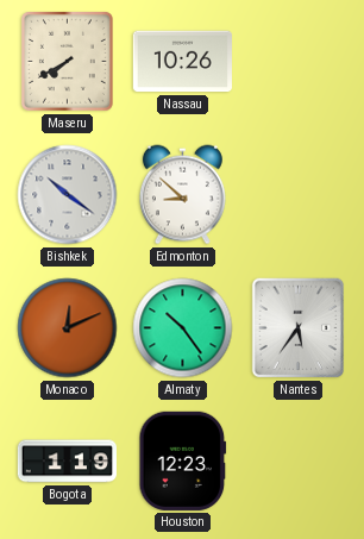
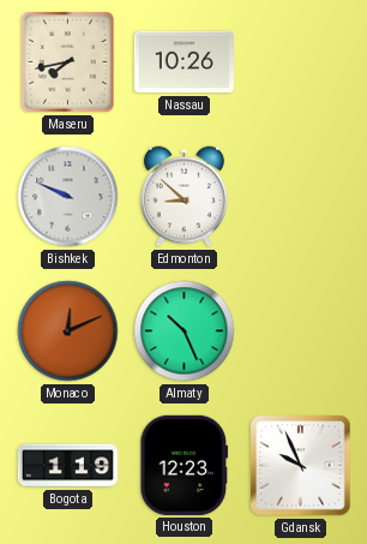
Maseru: 7:40 -> 7:43 (67, 61)
Bishkek: 10:21 -> 9:49 (68, 197)
Almaty: 10:24 -> 10:26 (185, 331)
Nantes: 5:36 -> none (299, 328)
Gdansk: none -> 9:56 (301, 466)
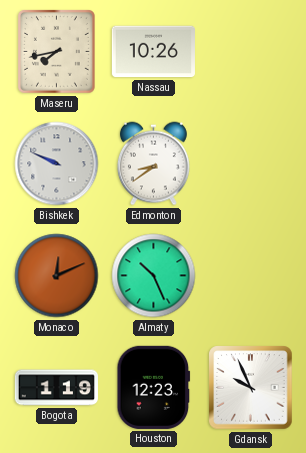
Edmonton: 8:52 -> 8:39 (153, 164)
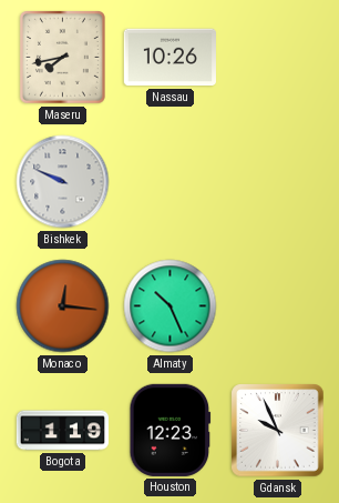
Edmonton: 8:39 -> none (153, 164)
Monaco: 12:11 -> 12:16 (63, 306)
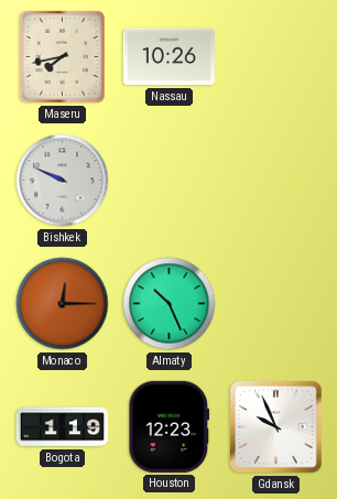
Monaco: 12:16 -> 12:15 (63, 304)
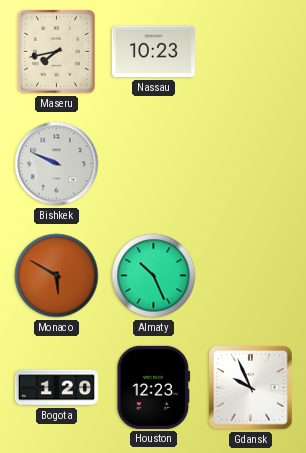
Nassau: 10:26 -> 10:23 (153, 52)
Monaco: 12:15 -> 5:50 (57, 276)
Bogota: 1:19 -> 1:20 (56, 388)
